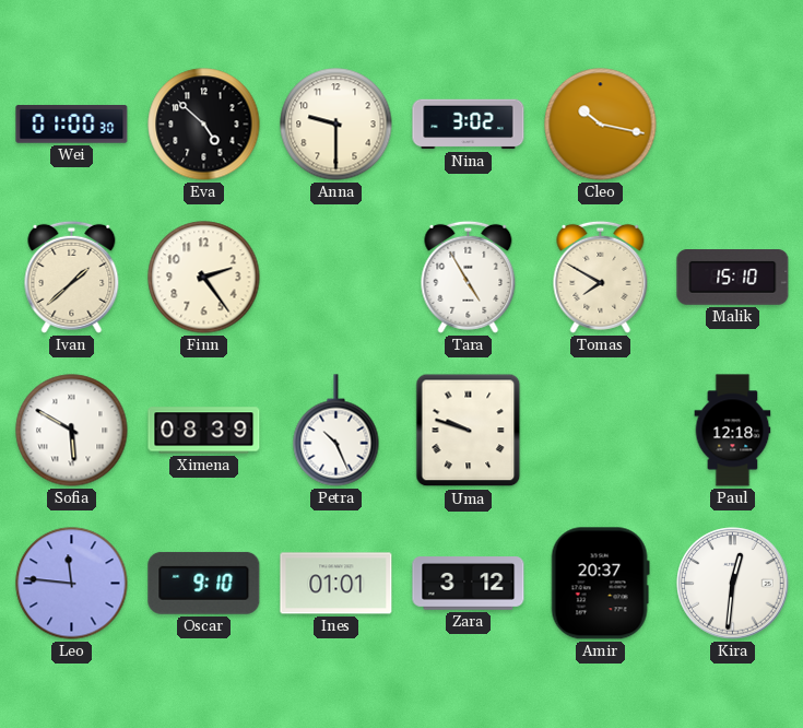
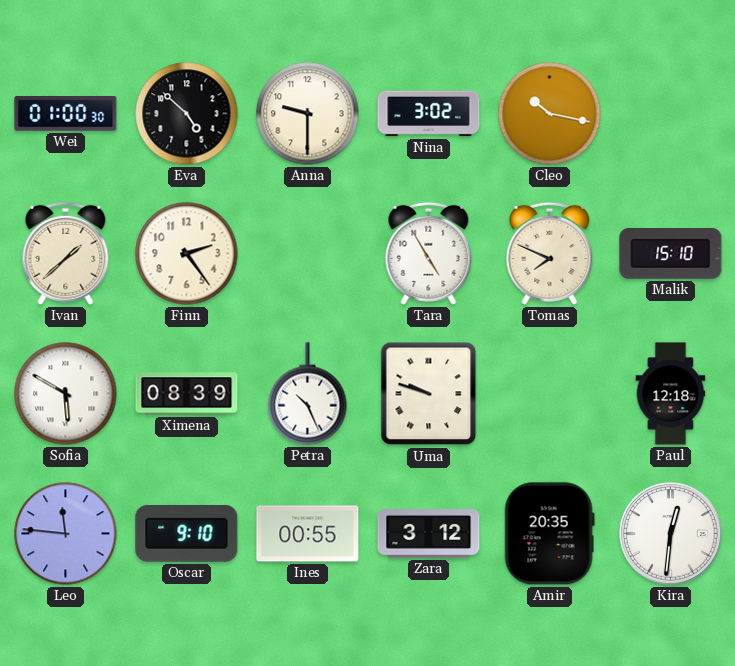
Tomas: 7:50 -> 7:49 (550, 253)
Ines: 01:01 -> 00:55 (308, 534)
Amir: 20:37 -> 20:35 (549, 534)
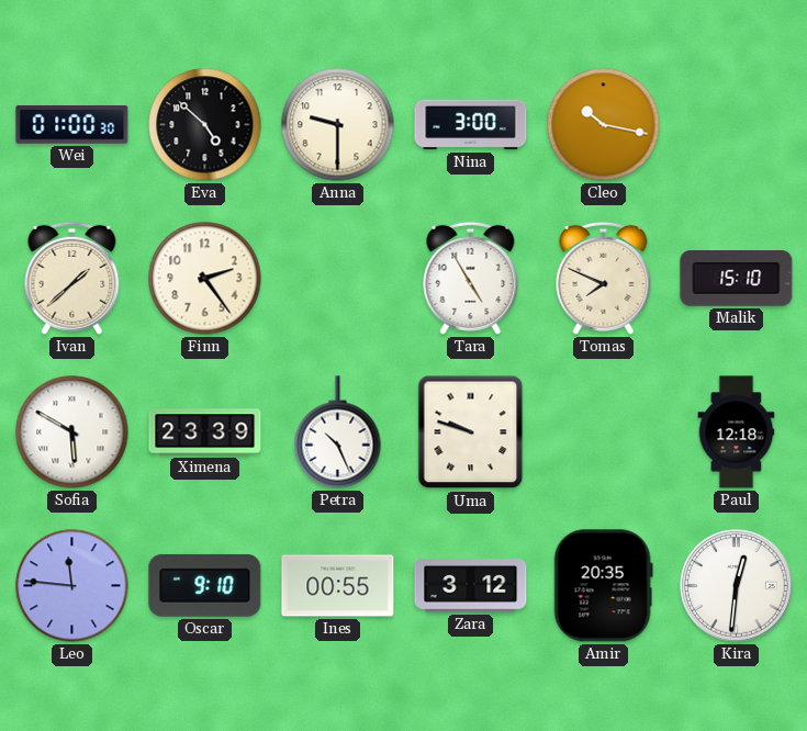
Nina: 3:02 -> 3:00 (471, 125)
Ximena: 08:39 -> 23:39 (205, 432)
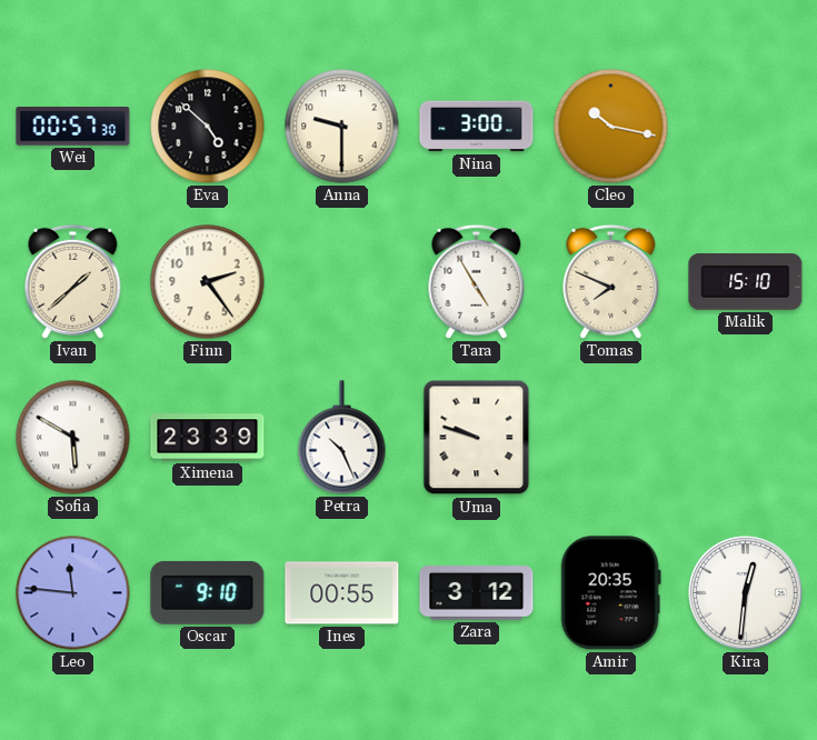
Wei: 01:00 -> 00:57 (73, 127)
Paul: 12:18 -> none (737, 432)
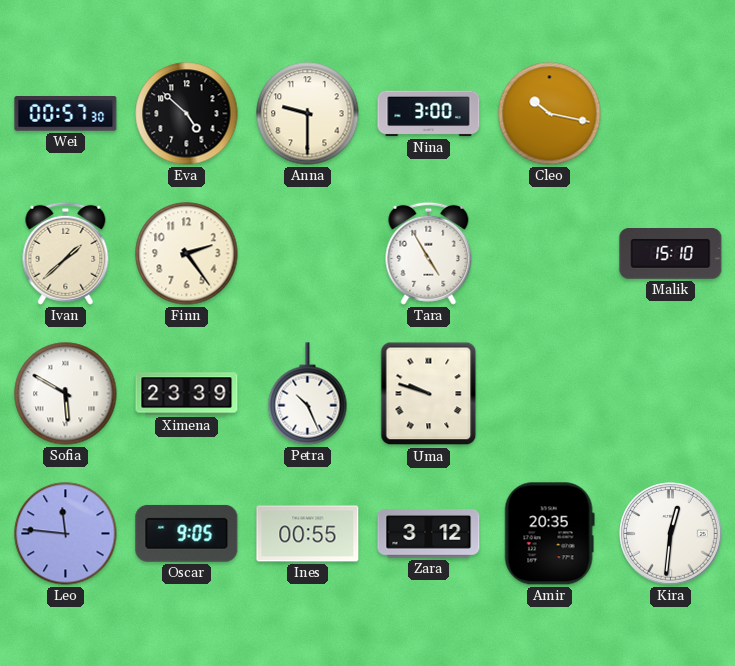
Tomas: 7:49 -> none (611, 281)
Oscar: 9:10 -> 9:05 (187, 533)
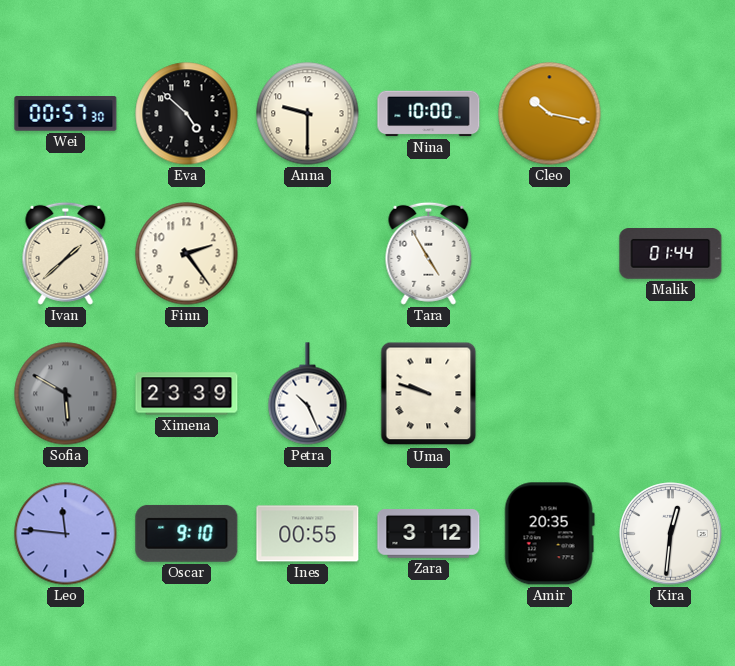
Nina: 3:00 -> 10:00 (429, 114)
Malik: 15:10 -> 01:44 (671, 254)
Sofia dial: white -> grey (66, 394)
Oscar: 9:05 -> 9:10 (187, 533)
